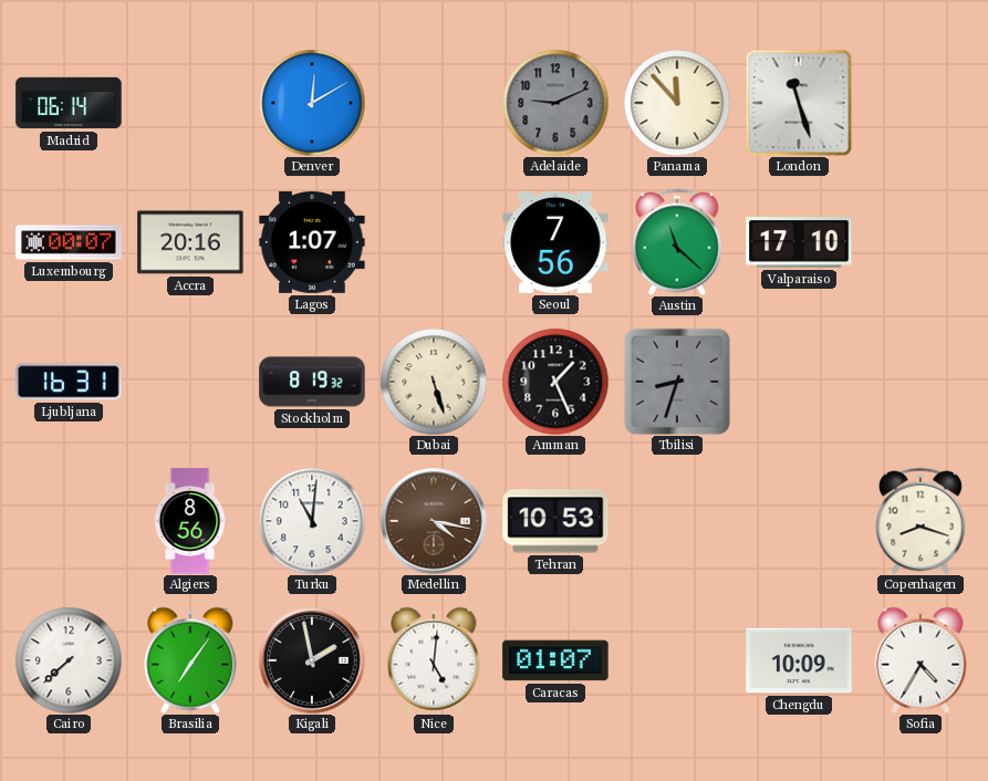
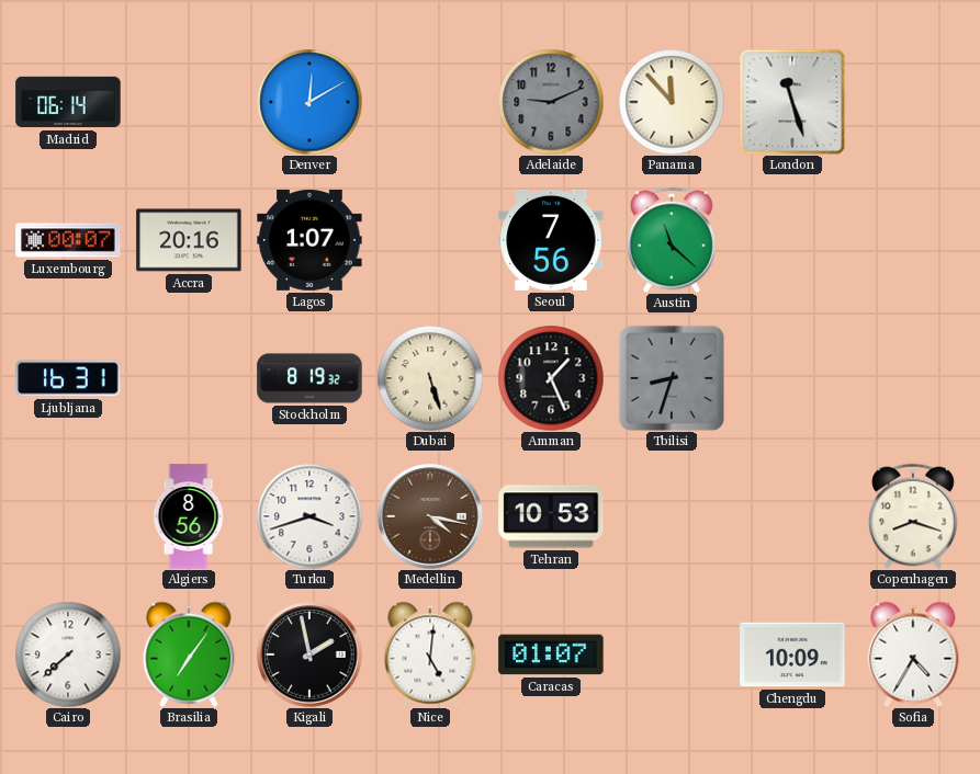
Valparaiso: 17:10 -> none (799, 242)
Turku: 11:01 -> 3:42 (309, 516)
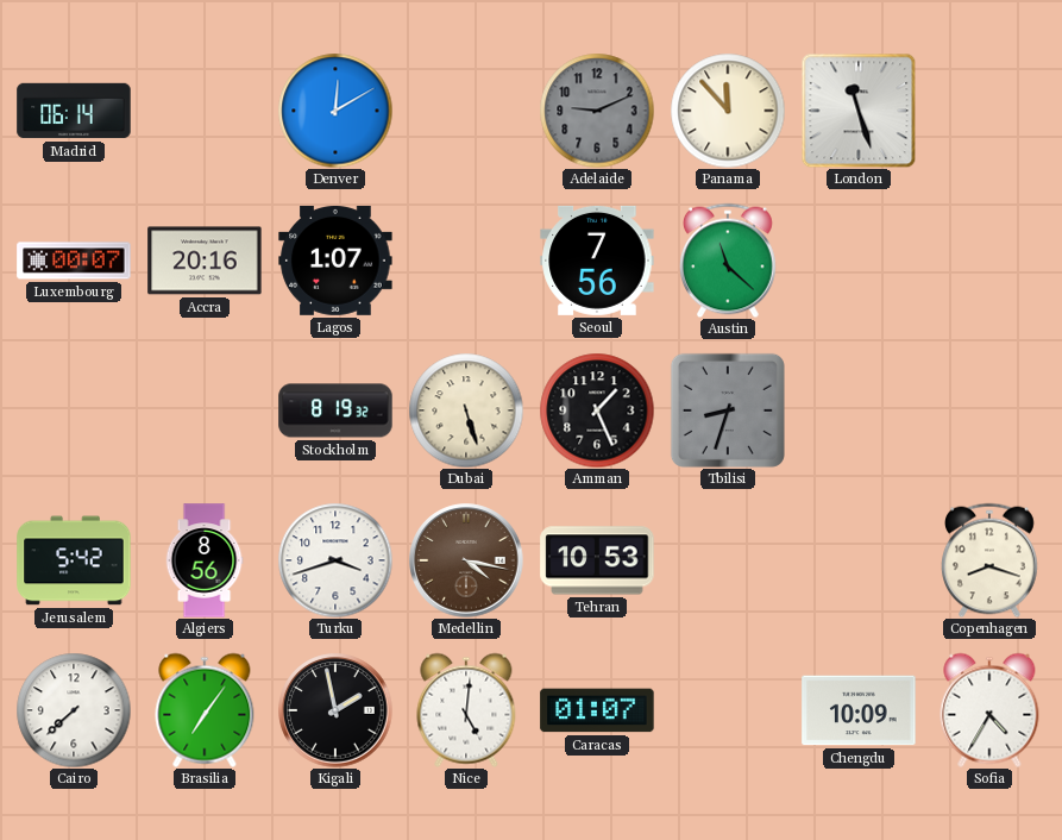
Ljubljana: 16:31 -> none (68, 378)
Jerusalem: none -> 5:42 (74, 560)
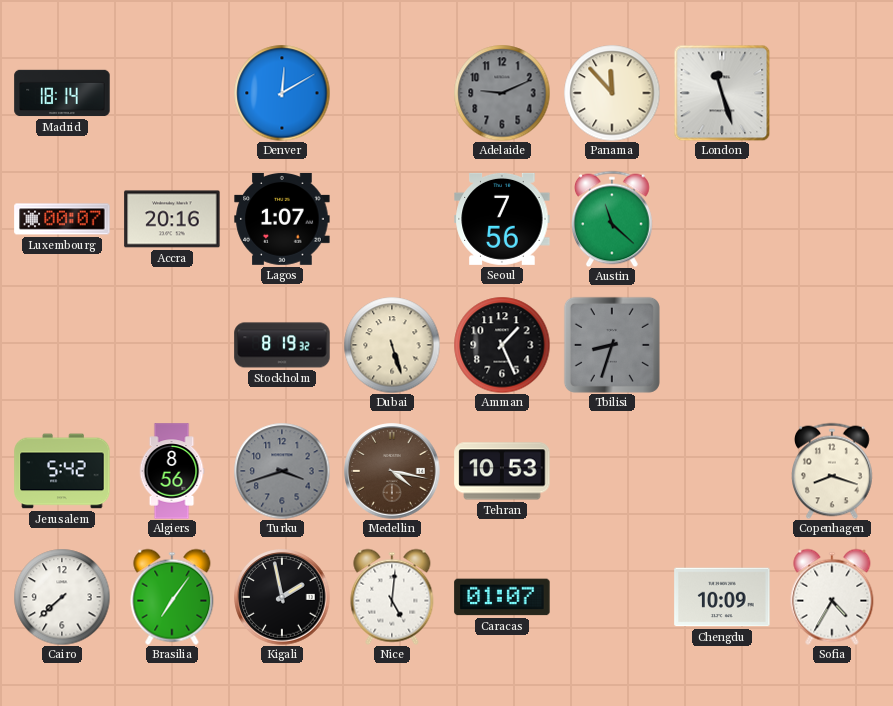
Madrid: 06:14 -> 18:14 (62, 93)
Turku dial: white -> grey (282, 471)
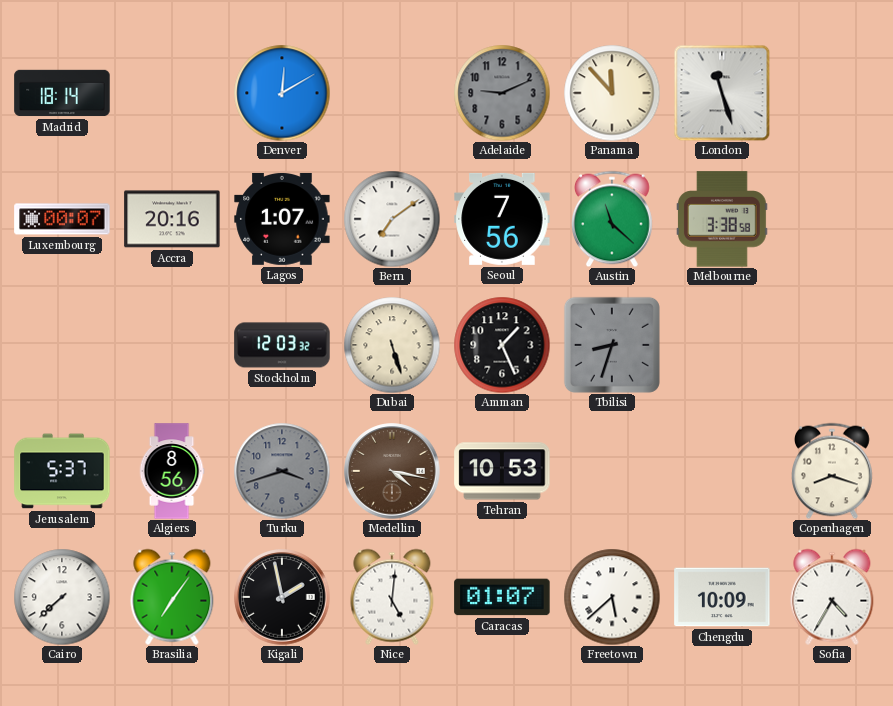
Bern: none -> 7:09 (392, 219)
Melbourne: none -> 3:38 (722, 219)
Stockholm: 8:19 -> 12:03 (282, 345)
Jerusalem: 5:42 -> 5:37 (62, 471)
Freetown: none -> 5:38 (612, 597)
